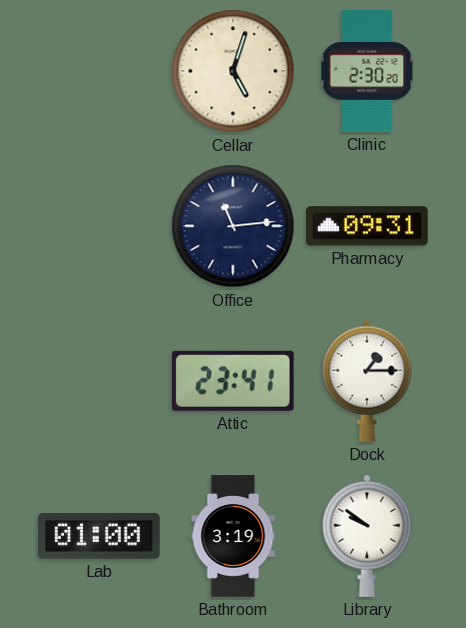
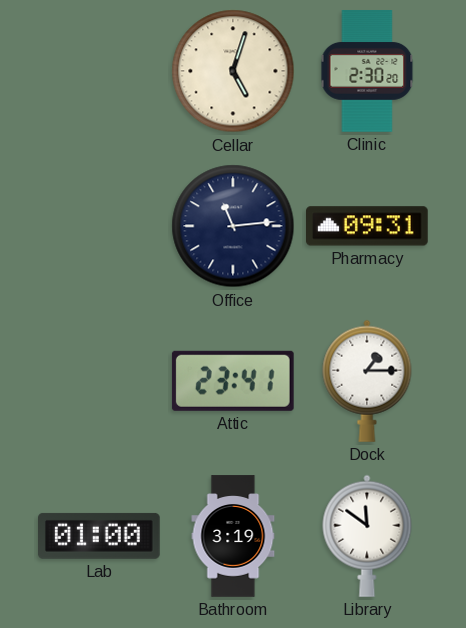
Library: 9:51 -> 11:51 (367, 536)
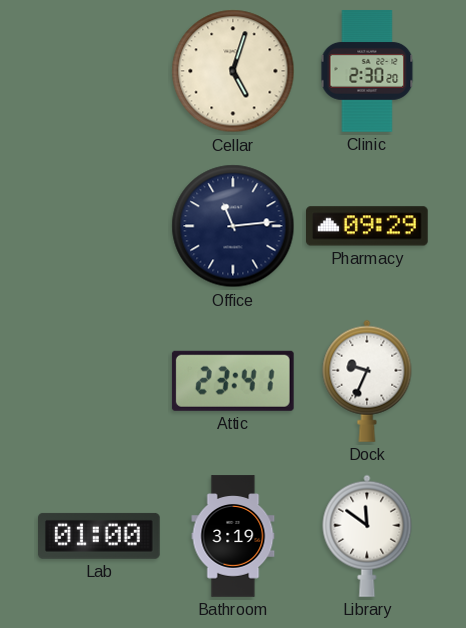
Pharmacy: 09:31 -> 09:29 (368, 226)
Dock: 1:15 -> 9:34 (367, 381)
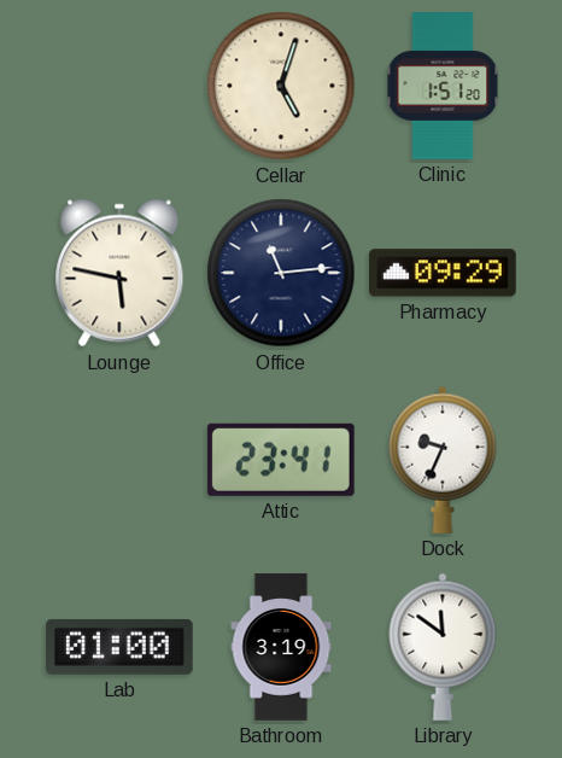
Clinic: 2:30 -> 1:51 (443, 86)
Lounge: none -> 5:47 (119, 273)
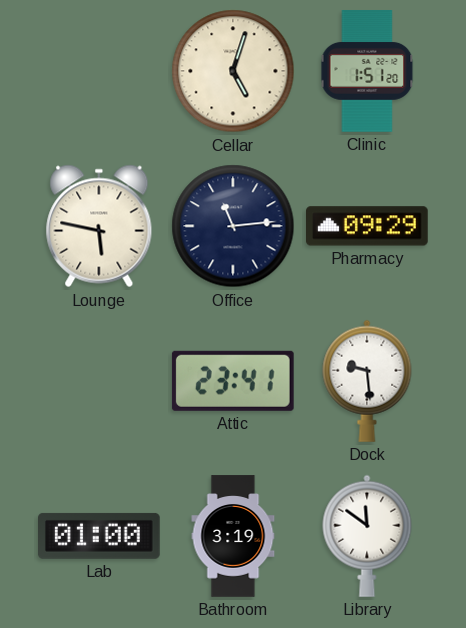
Dock: 9:34 -> 9:29 (367, 381)
